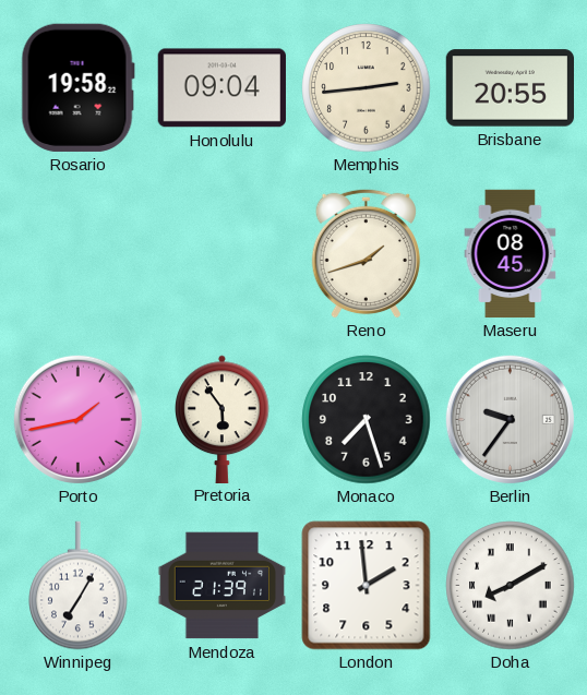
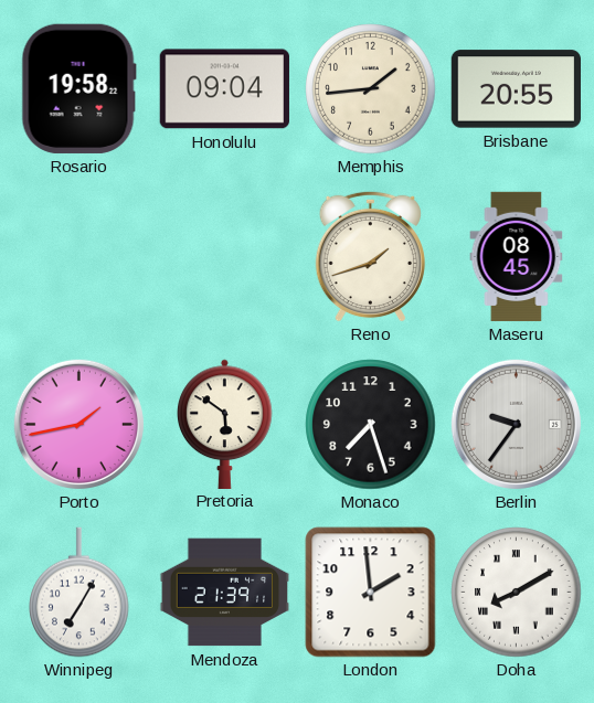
Memphis: 2:44 -> 1:44 (371, 89)
Pretoria: 5:54 -> 5:51 (225, 424)
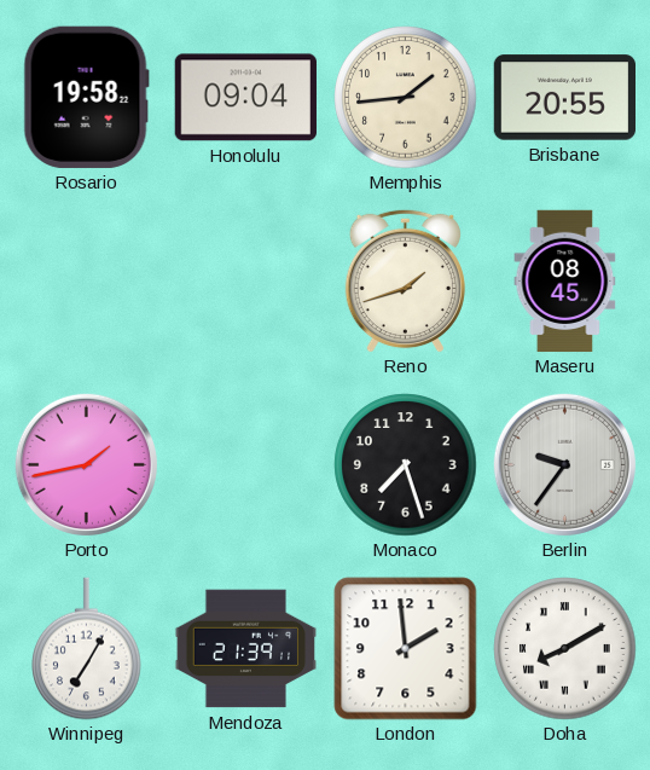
Pretoria: 5:51 -> none (225, 424)
